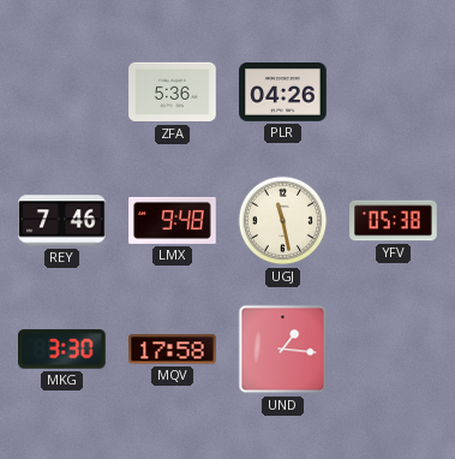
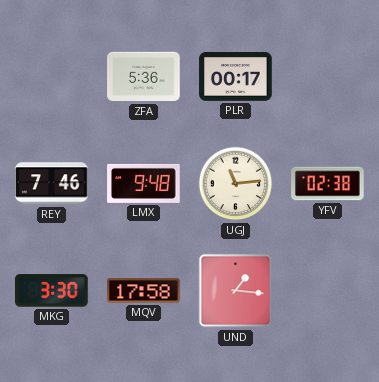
PLR: 04:26 -> 00:17 (236, 77)
UGJ: 11:28 -> 11:14 (236, 184)
YFV: 05:38 -> 02:38 (328, 184)
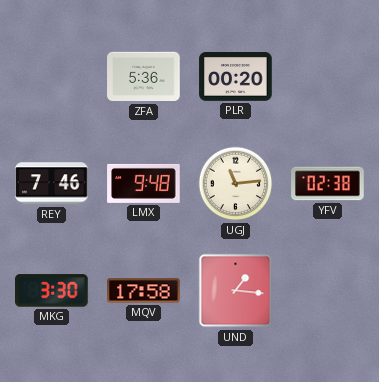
PLR: 00:17 -> 00:20 (236, 77)
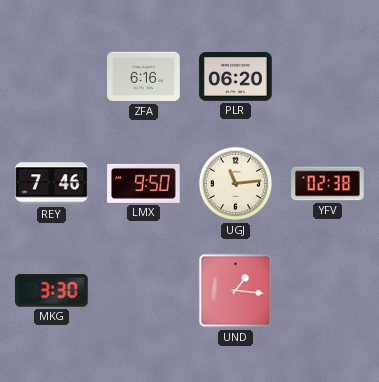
ZFA: 5:36 -> 6:16 (144, 77)
PLR: 00:20 -> 06:20 (236, 77)
LMX: 9:48 -> 9:50 (144, 183)
MQV: 17:58 -> none (144, 291)
